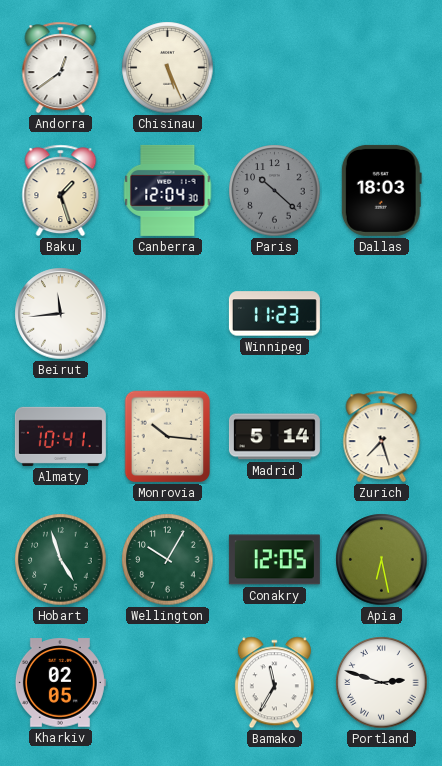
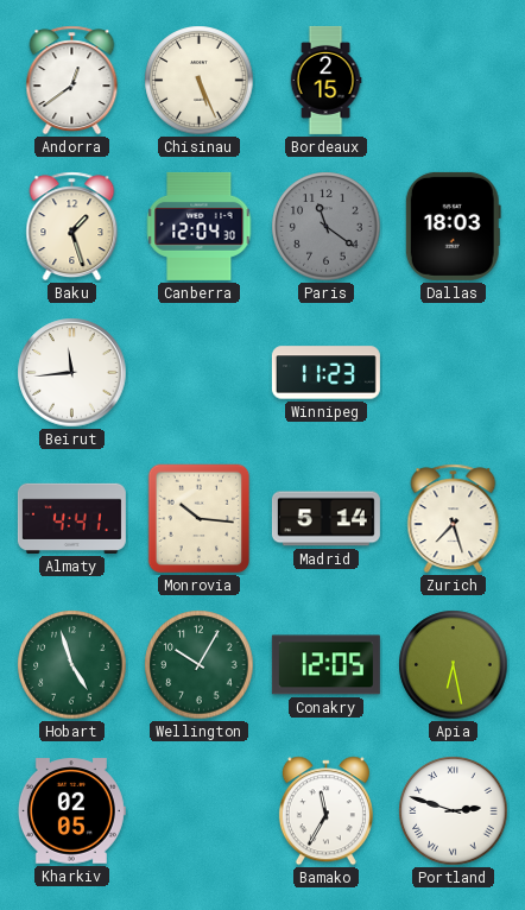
Bordeaux: none -> 2:15 (325, 80)
Paris: 10:22 -> 11:21 (327, 227)
Almaty: 10:41 -> 4:41 (71, 518)
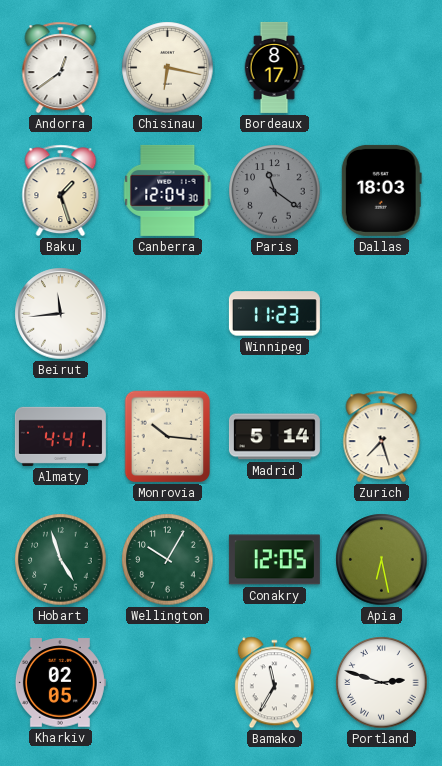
Chisinau: 5:26 -> 6:17 (168, 68)
Bordeaux: 2:15 -> 8:17 (274, 67)
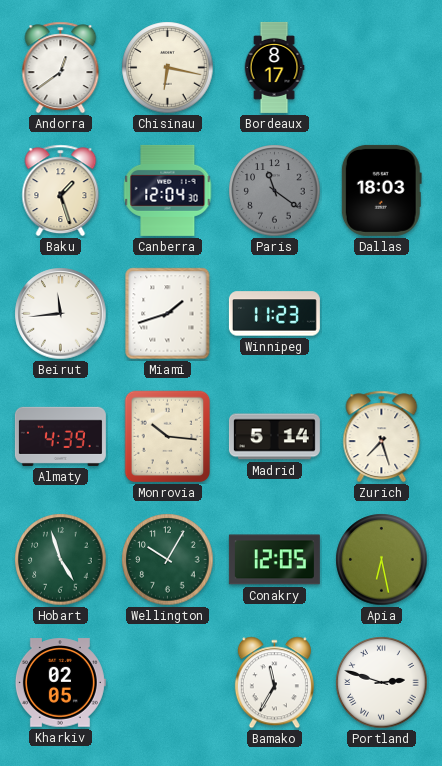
Miami: none -> 1:42 (168, 314)
Almaty: 4:41 -> 4:39 (60, 436)
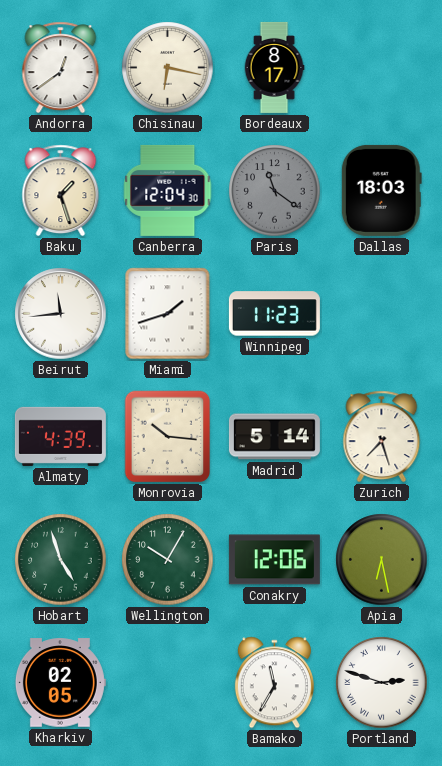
Conakry: 12:05 -> 12:06 (274, 560)
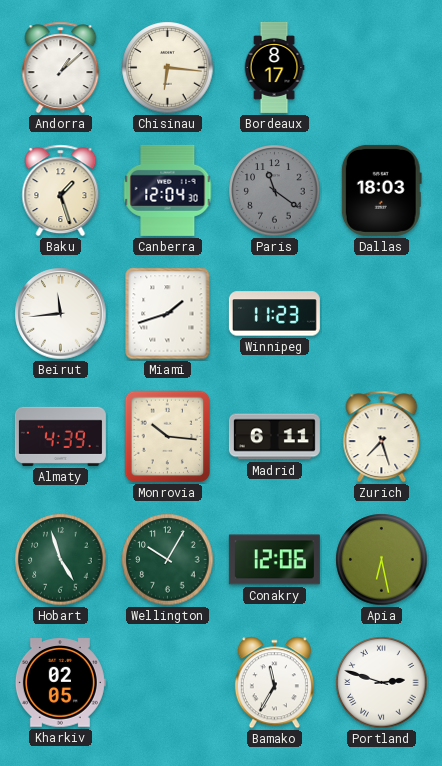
Andorra: 12:39 -> 1:08 (61, 68)
Chisinau: 6:17 -> 6:16 (168, 68)
Madrid: 5:14 -> 6:11 (274, 437)
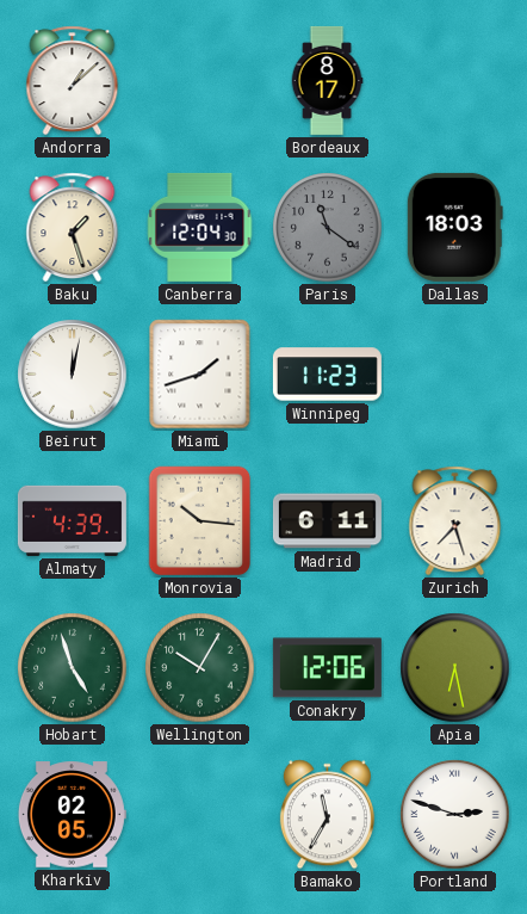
Chisinau: 6:16 -> none (168, 68)
Beirut: 11:44 -> 12:02 (73, 375)
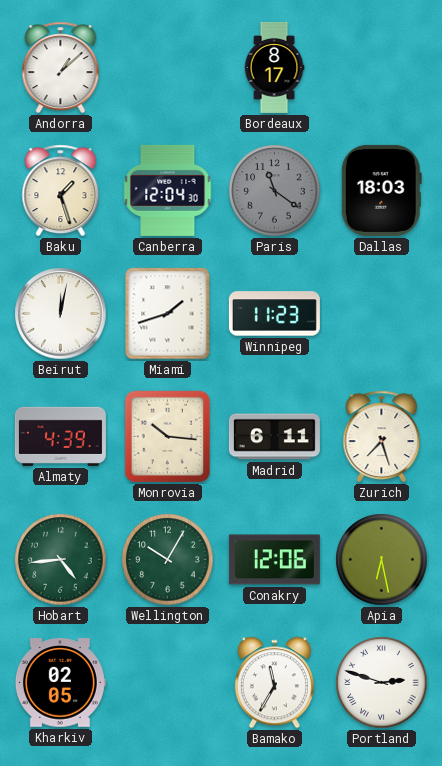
Hobart: 4:57 -> 4:44 (61, 560)
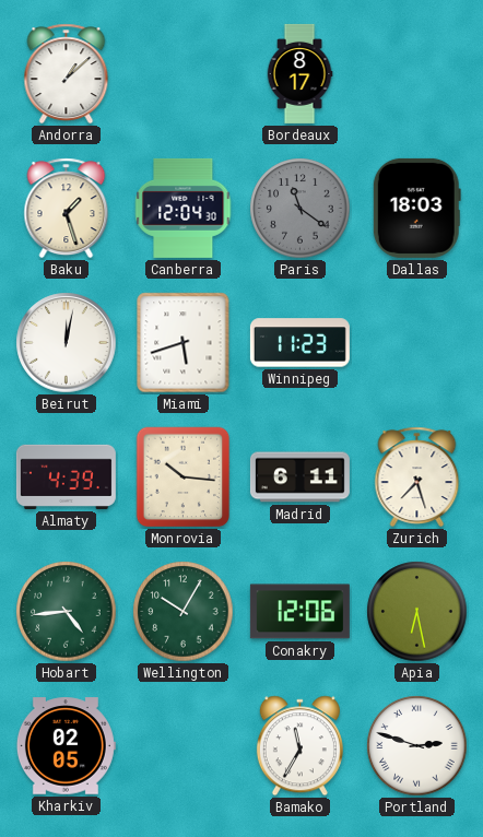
Miami: 1:42 -> 5:42 (184, 343)
